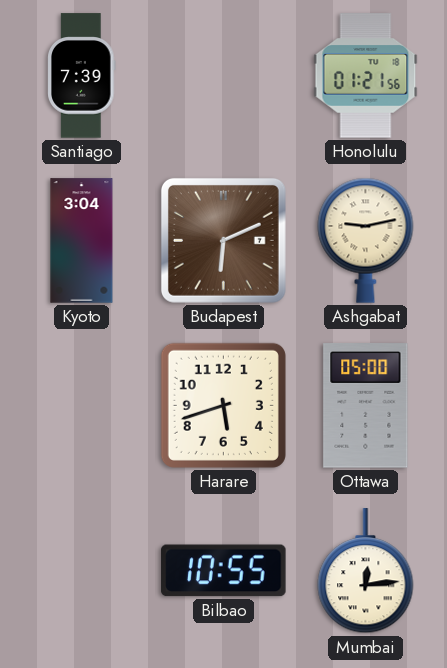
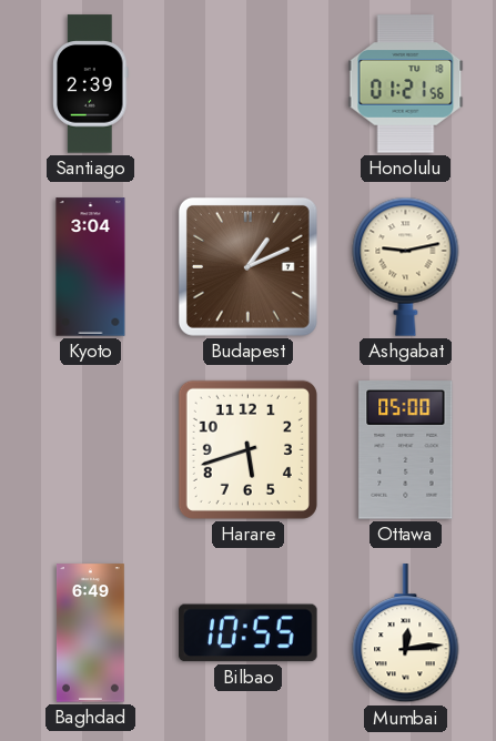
Santiago: 7:39 -> 2:39 (91, 84)
Budapest: 6:11 -> 1:11 (247, 266)
Baghdad: none -> 6:49 (90, 633)
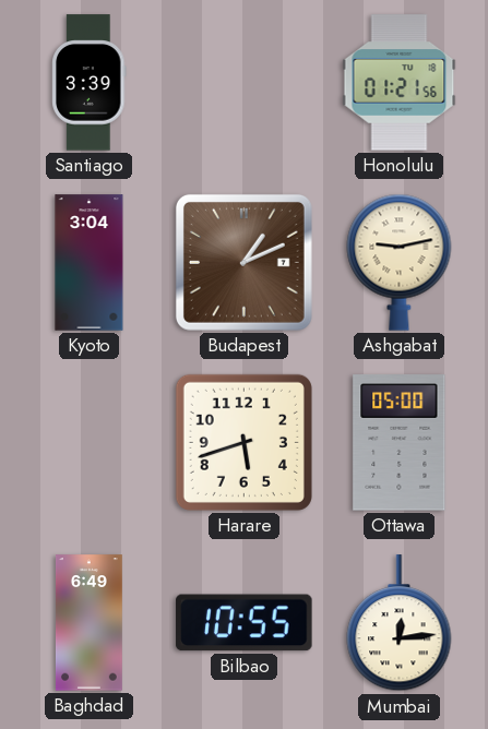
Santiago: 2:39 -> 3:39 (90, 83)
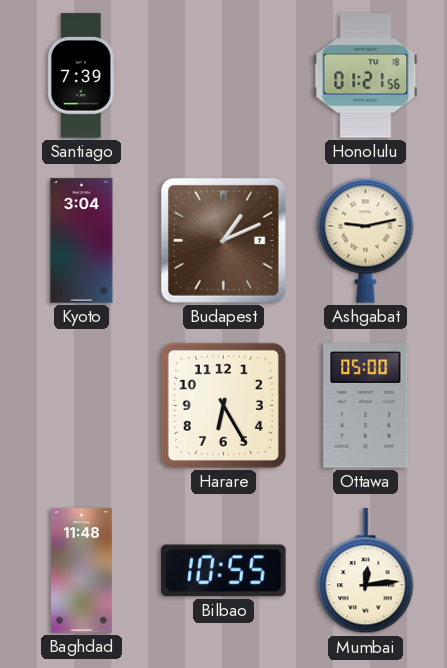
Santiago: 3:39 -> 7:39 (82, 76)
Harare: 5:42 -> 6:25 (223, 405)
Baghdad: 6:49 -> 11:48 (81, 571)
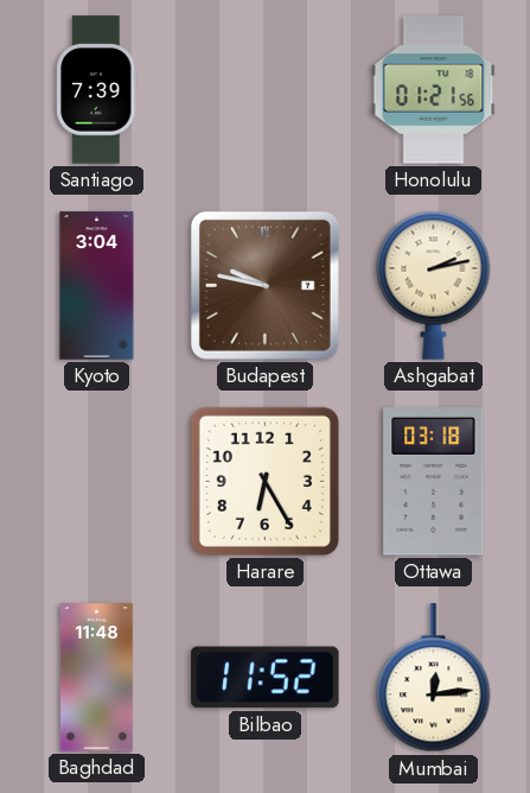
Budapest: 1:11 -> 9:47 (264, 285)
Ashgabat: 9:13 -> 2:13 (434, 285)
Ottawa: 05:00 -> 03:18 (434, 482)
Bilbao: 10:55 -> 11:52 (266, 678)
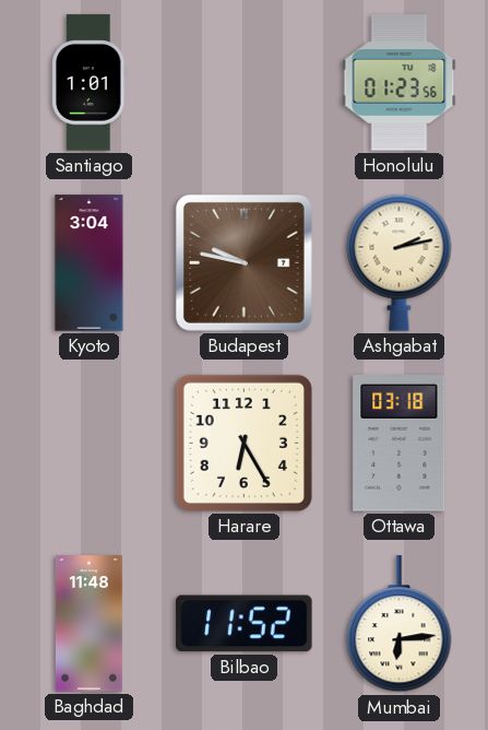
Santiago: 7:39 -> 1:01 (90, 83)
Honolulu: 01:21 -> 01:23 (400, 83)
Mumbai: 12:14 -> 6:14 (400, 624)
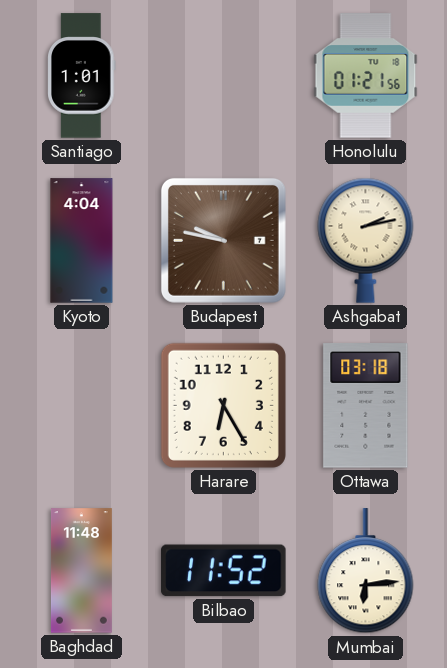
Honolulu: 01:23 -> 01:21 (366, 76)
Kyoto: 3:04 -> 4:04 (82, 241)
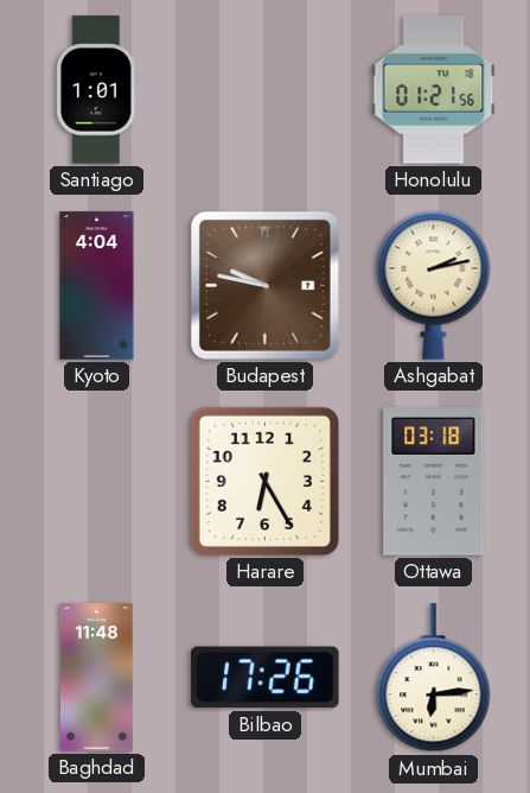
Bilbao: 11:52 -> 17:26 (266, 678)
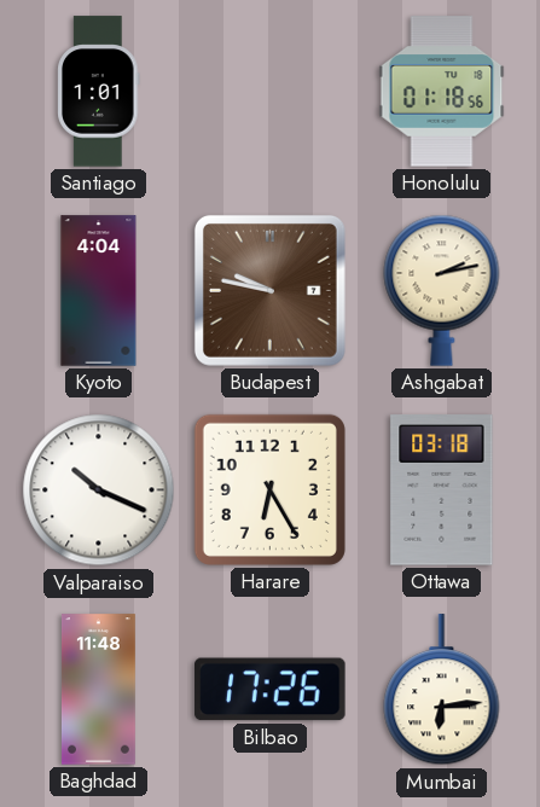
Honolulu: 01:21 -> 01:18 (442, 92)
Valparaiso: none -> 10:19 (99, 490)
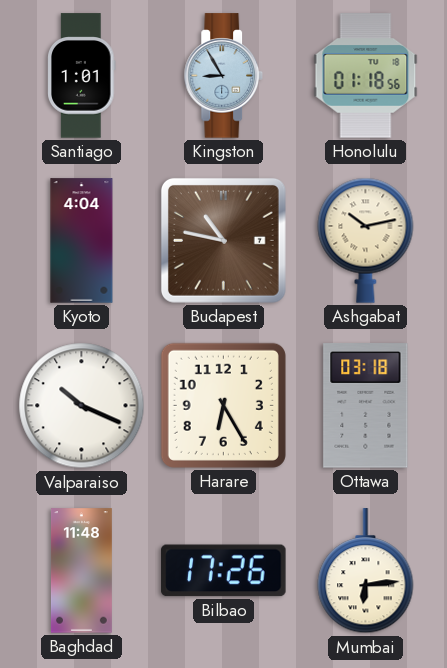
Kingston: none -> 8:55 (224, 76)
Budapest: 9:47 -> 10:47 (223, 240)
Ashgabat: 2:13 -> 10:13 (366, 240)
